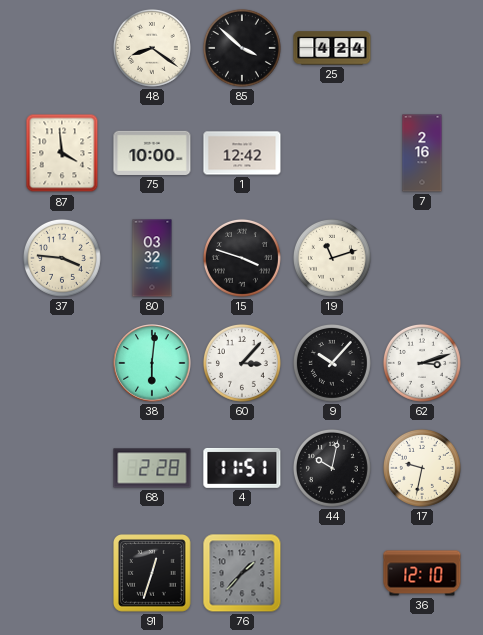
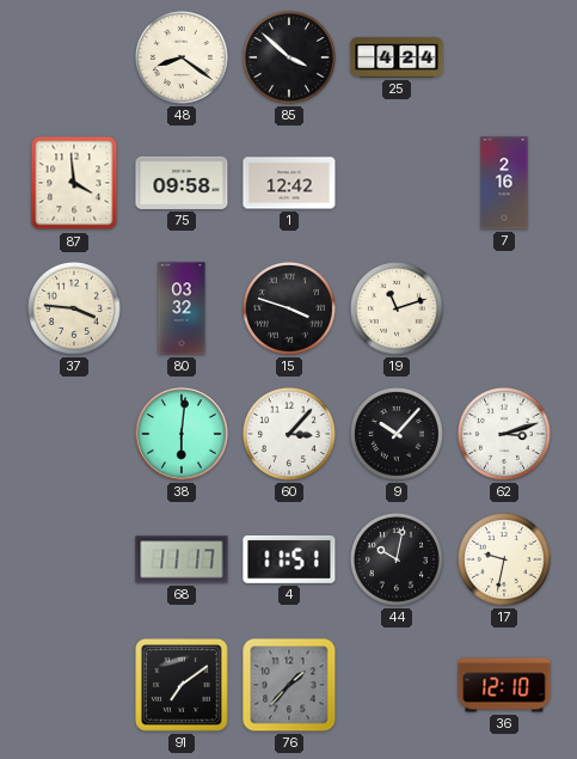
75: 10:00 -> 09:58 (182, 183)
68: 2:28 -> 11:17 (182, 559)
91: 12:33 -> 7:09 (183, 686)
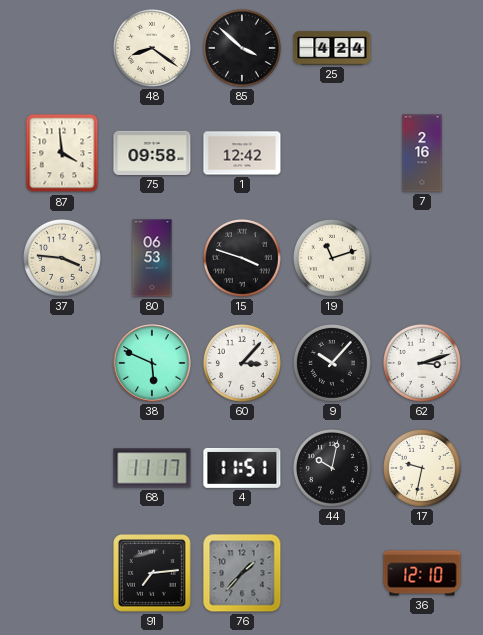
80: 03:32 -> 06:53 (152, 258)
38: 6:01 -> 5:49 (152, 363)
91: 7:09 -> 7:14 (153, 574)
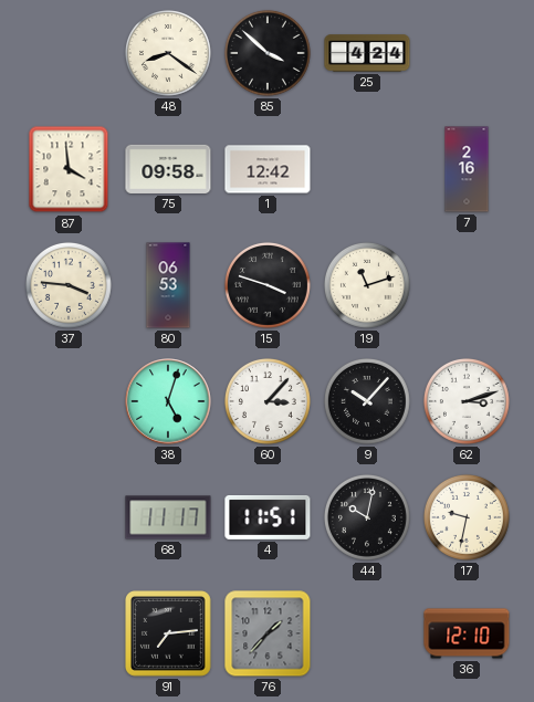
38: 5:49 -> 5:03 (168, 401)
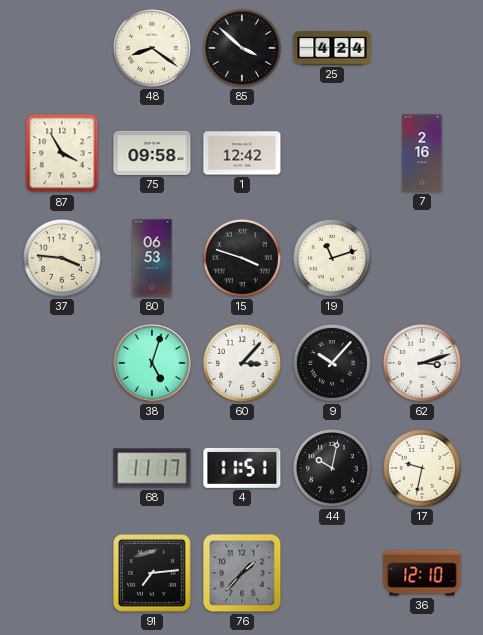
87: 3:59 -> 3:55 (62, 153)
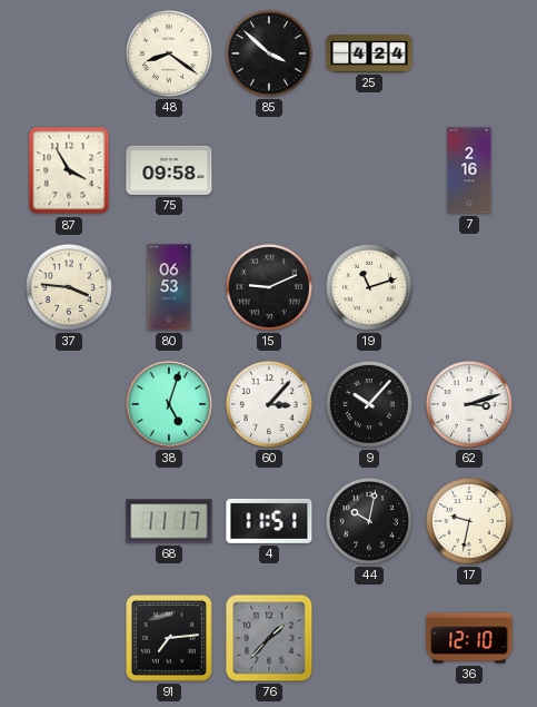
1: 12:42 -> none (242, 153)
15: 3:48 -> 9:11 (269, 287)
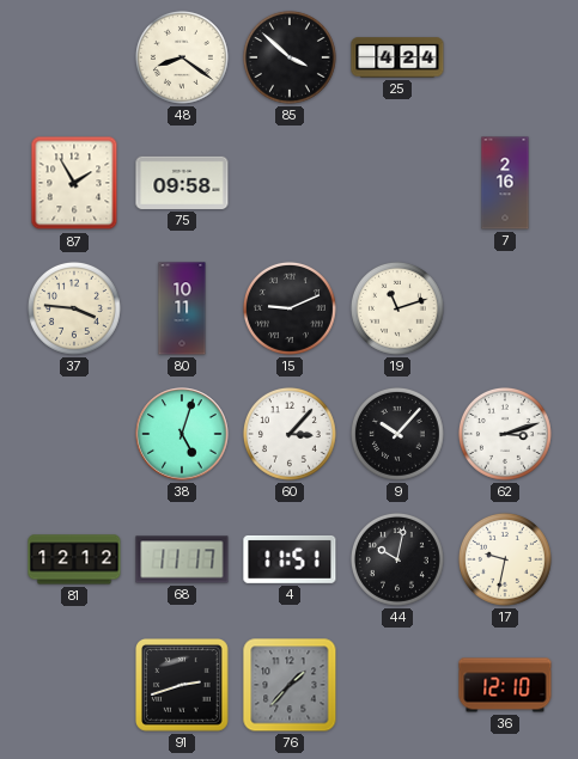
87: 3:55 -> 1:55 (74, 183)
80: 06:53 -> 10:11 (182, 308)
81: none -> 12:12 (74, 559)
91: 7:14 -> 2:42 (183, 686)
